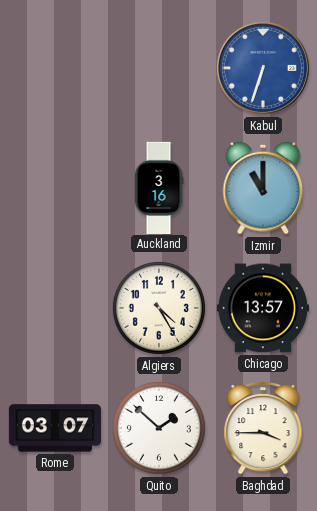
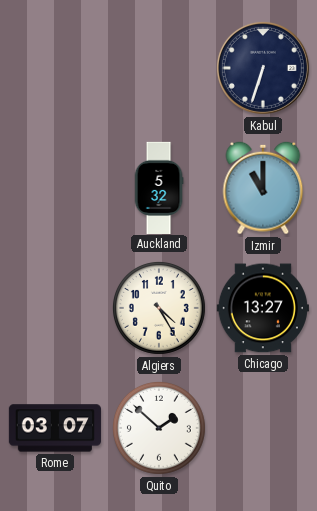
Kabul dial: blue -> navy (263, 68)
Auckland: 3:16 -> 5:32 (159, 187)
Chicago: 13:57 -> 13:27 (263, 308)
Baghdad: 3:45 -> none (263, 428)
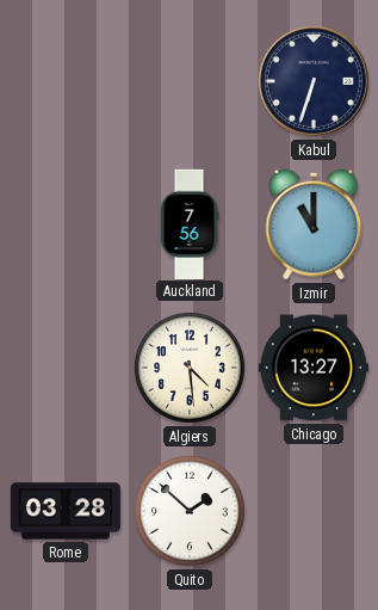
Auckland: 5:32 -> 7:56 (190, 223)
Algiers: 4:25 -> 4:29 (190, 368)
Rome: 03:07 -> 03:28 (66, 511)
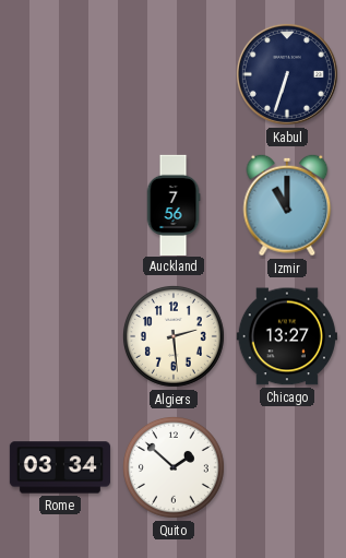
Algiers: 4:29 -> 2:29 (174, 336)
Rome: 03:28 -> 03:34 (60, 467)
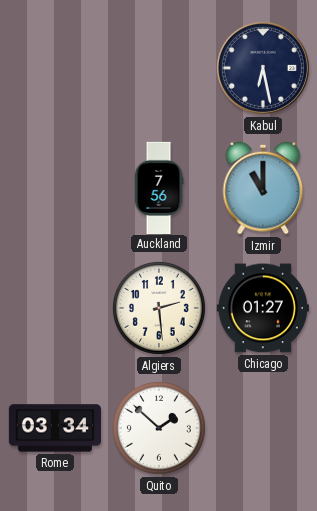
Kabul: 6:33 -> 6:28 (263, 68)
Chicago: 13:27 -> 01:27 (263, 308)
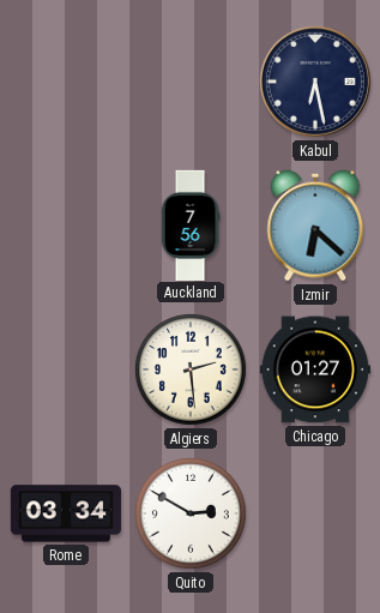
Izmir: 11:00 -> 6:22 (315, 226)
Quito: 1:52 -> 2:50 (191, 513)
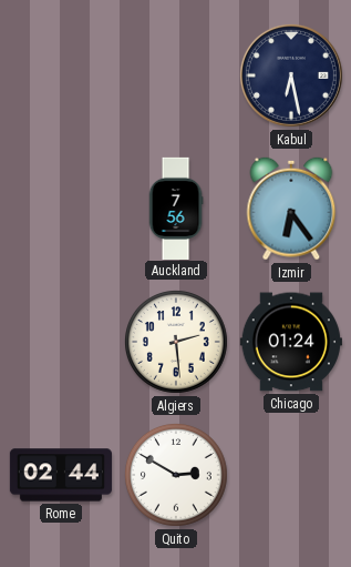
Izmir: 6:22 -> 6:24 (291, 209)
Chicago: 01:27 -> 01:24 (291, 342)
Rome: 03:34 -> 02:44 (61, 475)
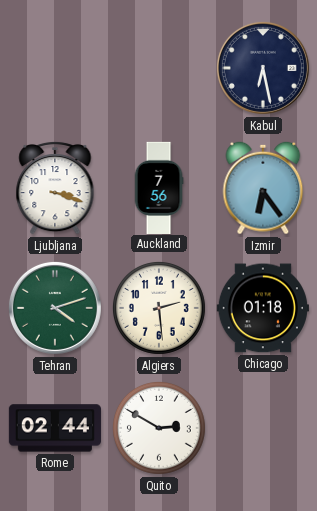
Ljubljana: none -> 3:18 (55, 188)
Tehran: none -> 4:12 (55, 308)
Chicago: 01:24 -> 01:18 (263, 308)
